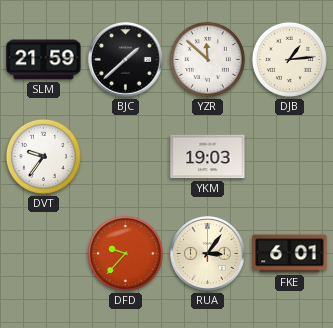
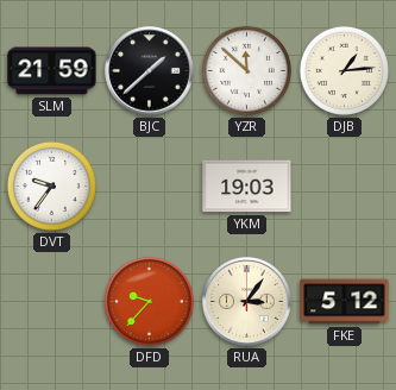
FKE: 6:01 -> 5:12 (345, 302)
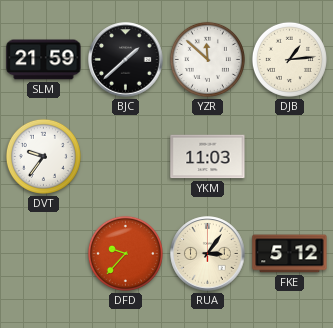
YKM: 19:03 -> 11:03 (208, 157)
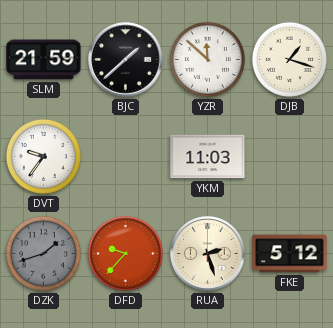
DJB: 1:14 -> 1:18 (289, 59)
DZK: none -> 1:42 (43, 253)
RUA: 3:06 -> 2:27 (208, 254)
